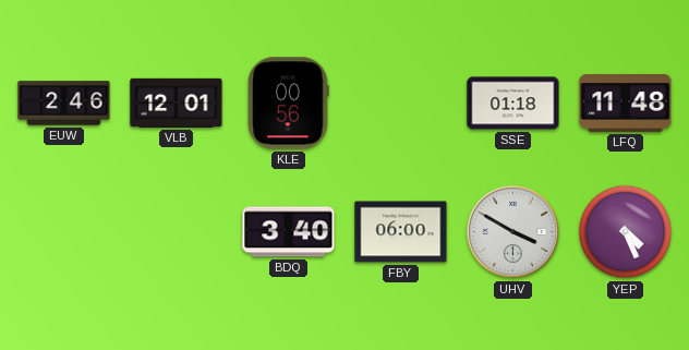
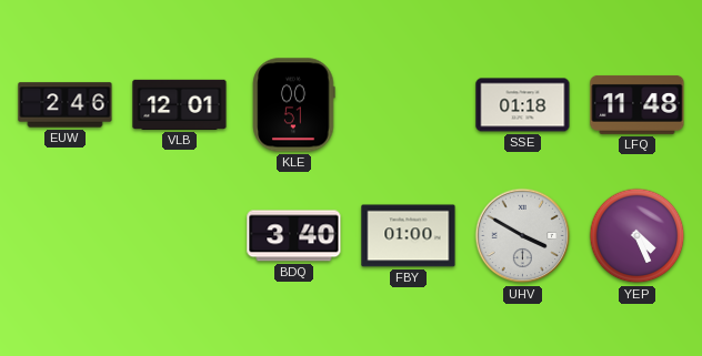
KLE: 00:56 -> 00:51 (294, 105)
FBY: 06:00 -> 01:00 (409, 236)
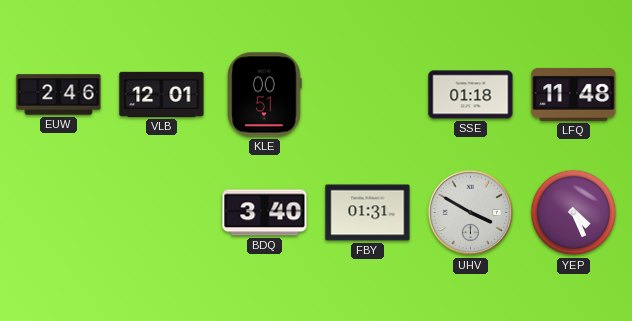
FBY: 01:00 -> 01:31 (368, 213)
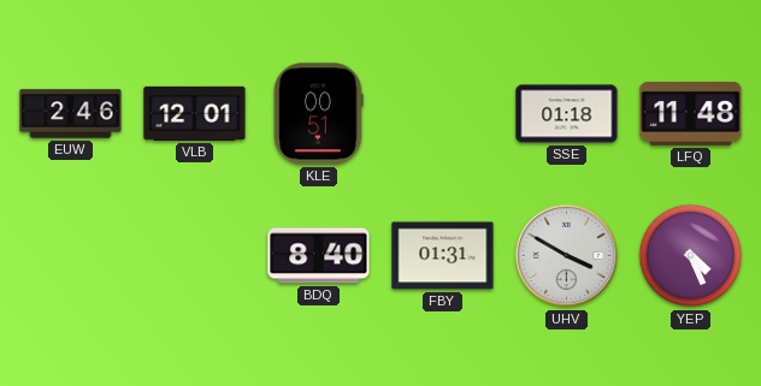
BDQ: 3:40 -> 8:40 (319, 256)
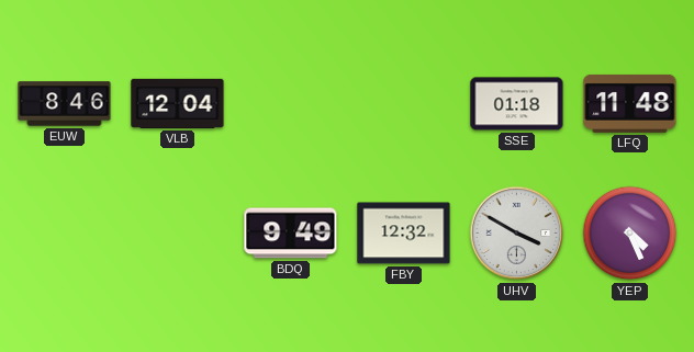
EUW: 2:46 -> 8:46 (65, 104)
VLB: 12:01 -> 12:04 (178, 103)
KLE: 00:51 -> none (319, 114)
BDQ: 8:40 -> 9:49 (291, 234)
FBY: 01:31 -> 12:32 (404, 234)
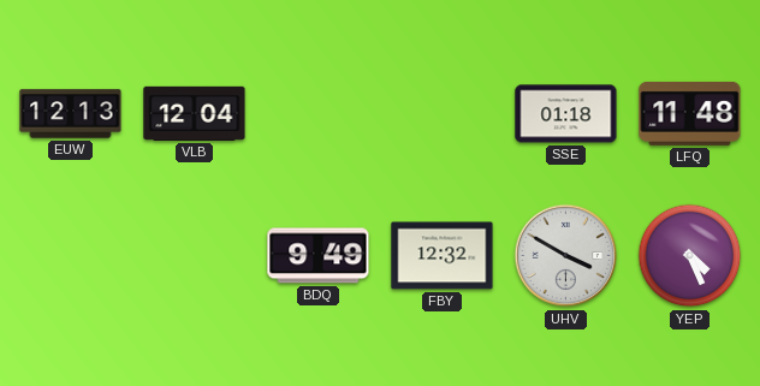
EUW: 8:46 -> 12:13 (71, 114)
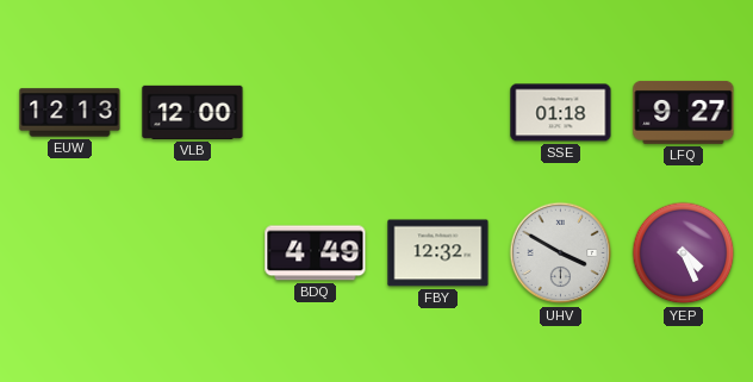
VLB: 12:04 -> 12:00 (193, 112)
LFQ: 11:48 -> 9:27 (684, 112)
BDQ: 9:49 -> 4:49 (316, 253)
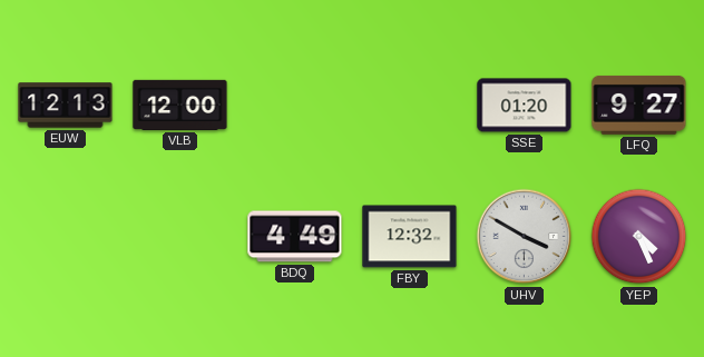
SSE: 01:18 -> 01:20 (525, 106)
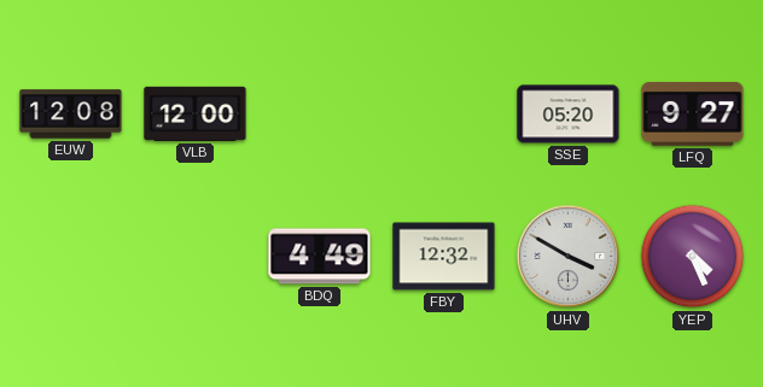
EUW: 12:13 -> 12:08 (71, 115)
SSE: 01:20 -> 05:20 (569, 115)
